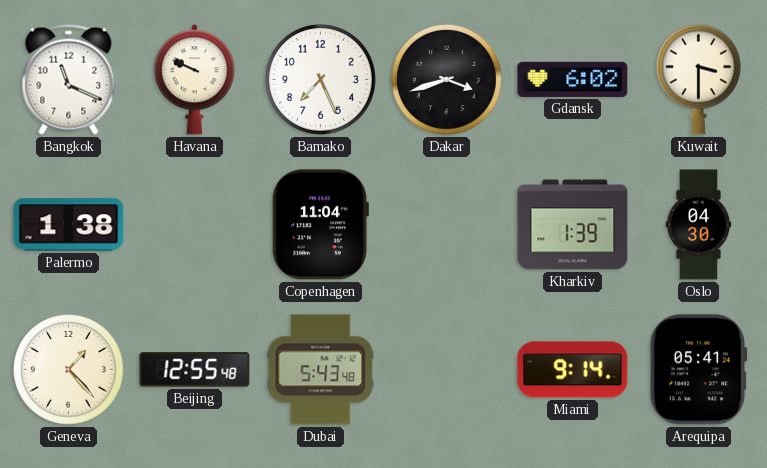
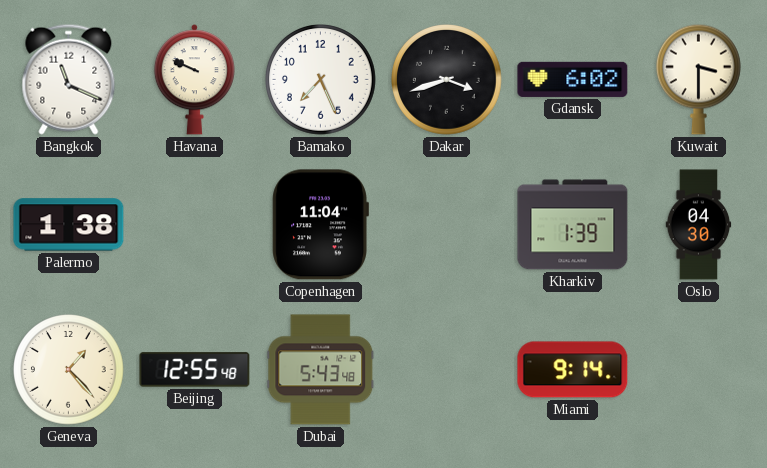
Arequipa: 05:41 -> none (698, 370)
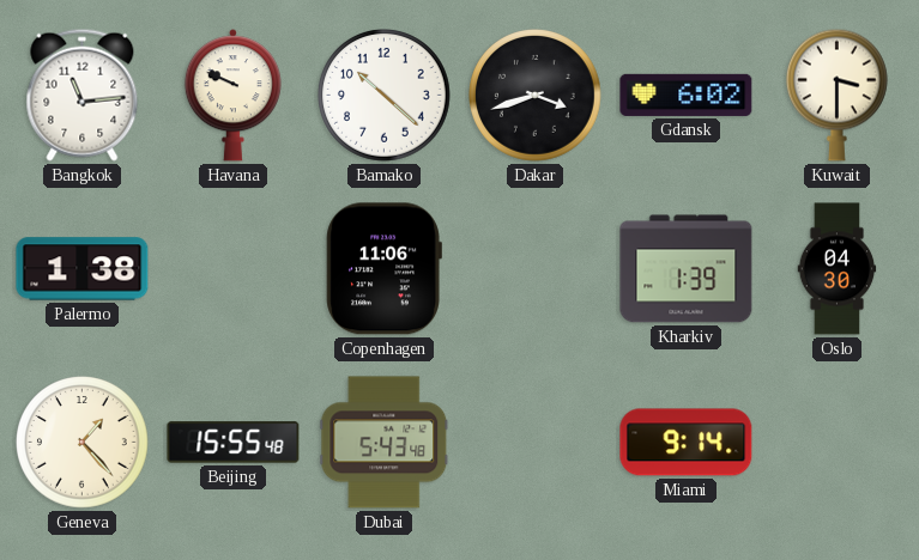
Bangkok: 11:19 -> 11:14 (83, 95)
Bamako: 7:26 -> 10:22 (385, 96)
Copenhagen: 11:04 -> 11:06 (383, 269)
Beijing: 12:55 -> 15:55 (234, 443)
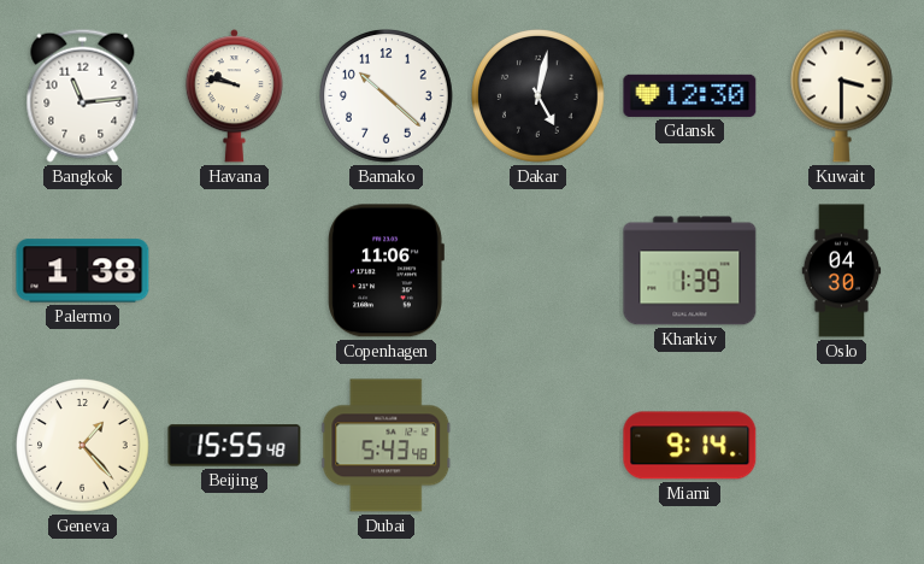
Havana: 9:49 -> 9:47 (234, 96)
Dakar: 3:42 -> 5:02 (538, 96)
Gdansk: 6:02 -> 12:30 (690, 95)
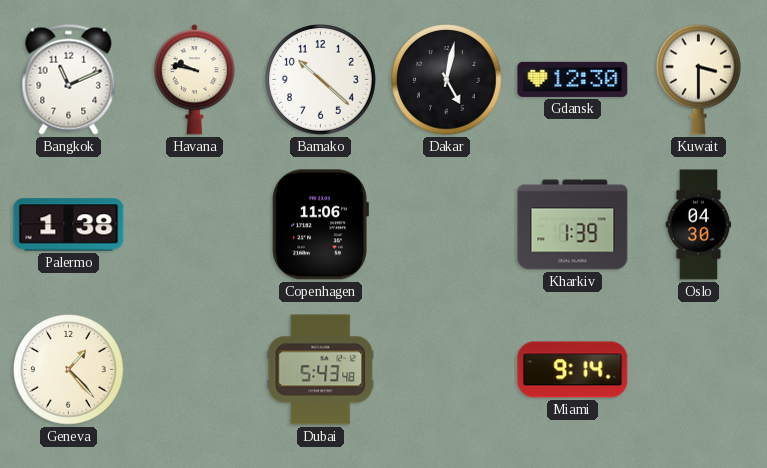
Bangkok: 11:14 -> 11:11 (69, 79)
Beijing: 15:55 -> none (235, 446)
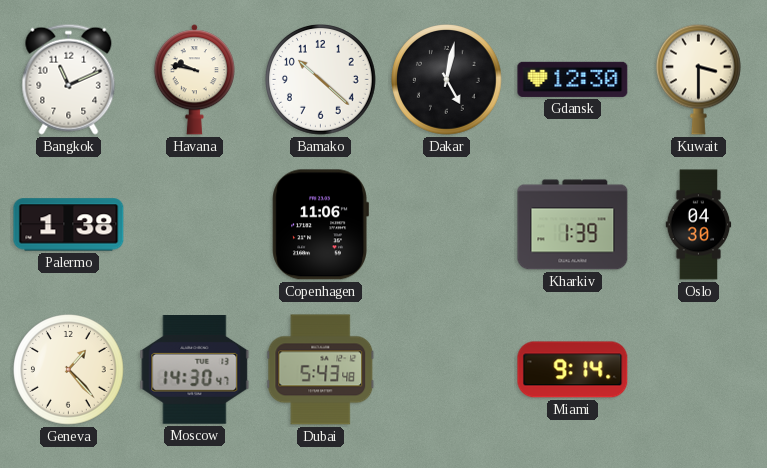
Moscow: none -> 14:30 (195, 370)
